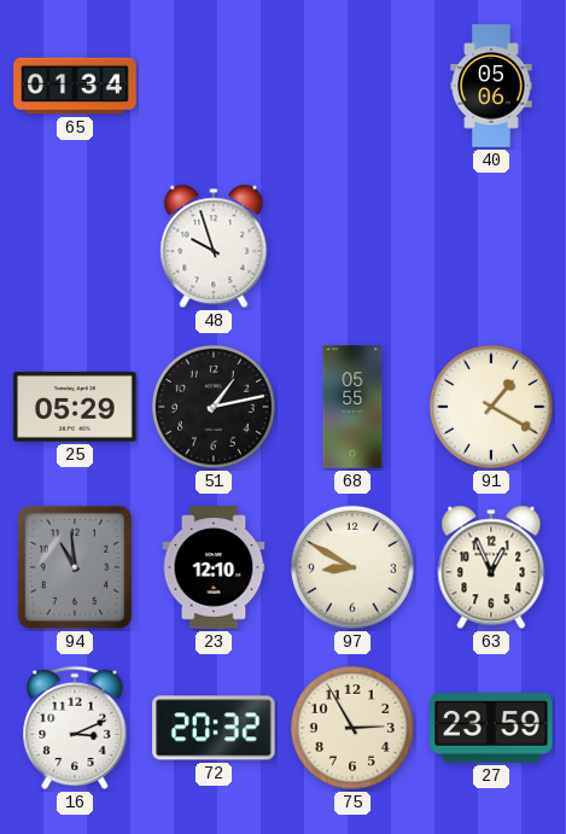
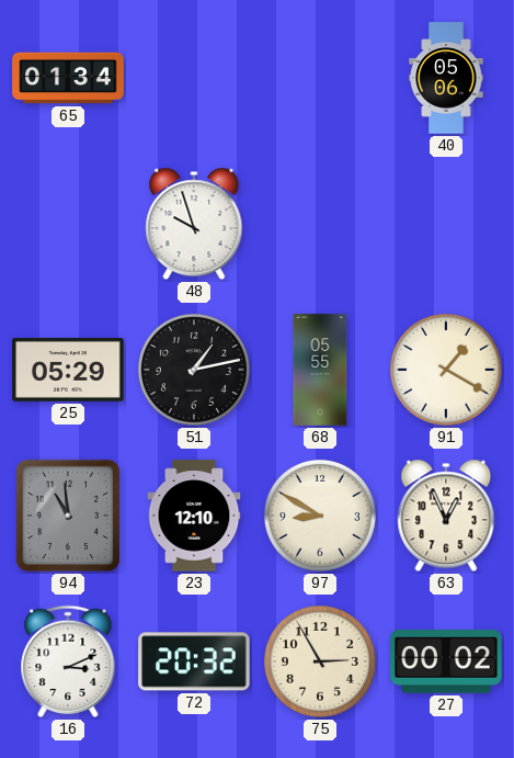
27: 23:59 -> 00:02 (446, 663)
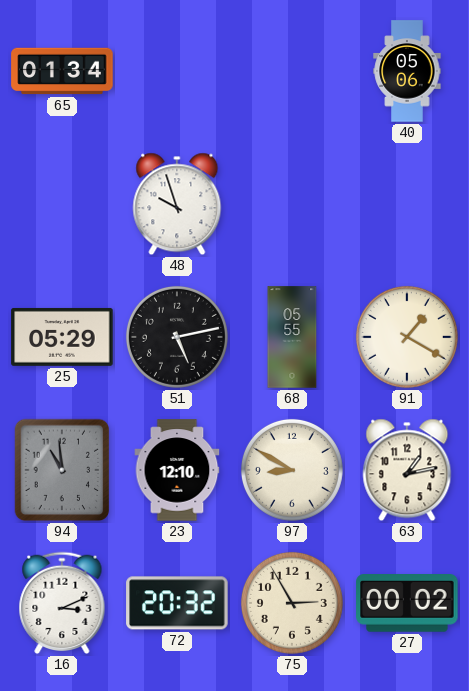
51: 1:13 -> 5:13 (177, 337)
63: 12:56 -> 1:13 (407, 470)
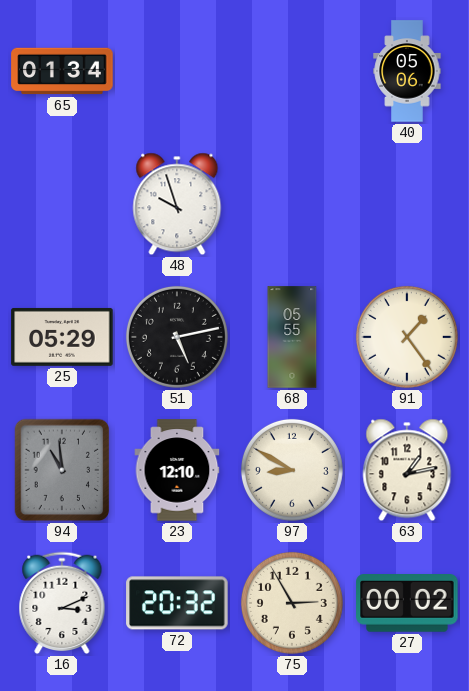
91: 1:20 -> 1:24 (407, 337)
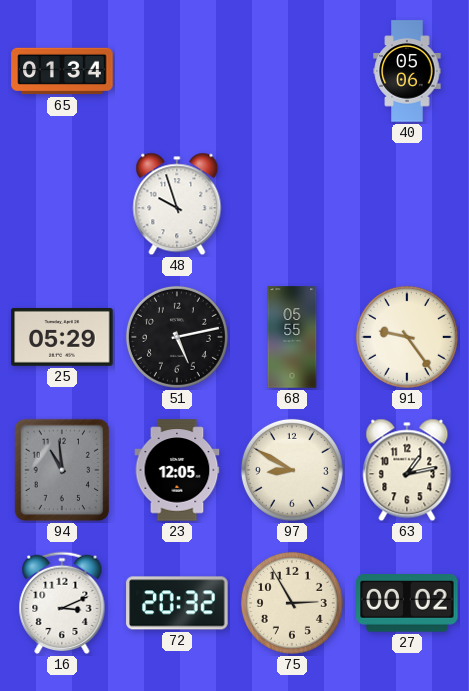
91: 1:24 -> 9:24 (407, 337)
23: 12:10 -> 12:05 (177, 470)
